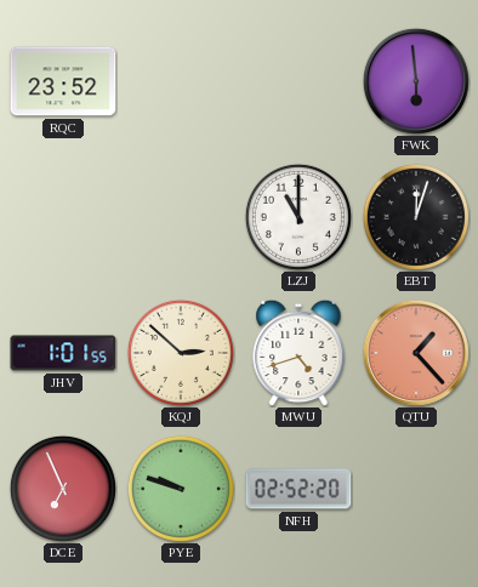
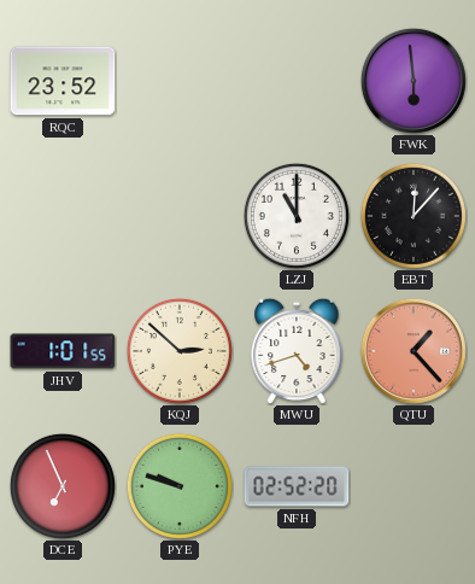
EBT: 12:03 -> 12:07 (414, 216)
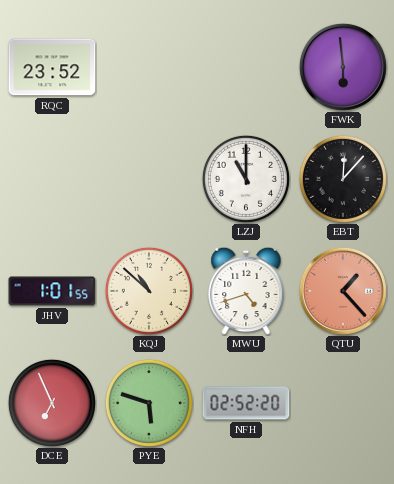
KQJ: 2:52 -> 10:52 (149, 291)
PYE: 9:48 -> 5:48 (149, 403)
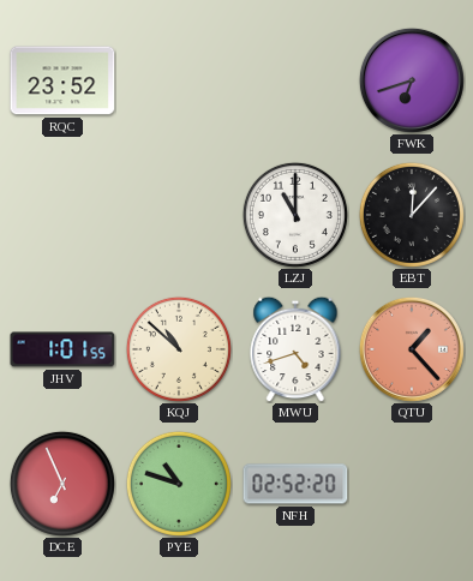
FWK: 5:59 -> 6:42 (412, 80)
PYE: 5:48 -> 10:48 (179, 484)
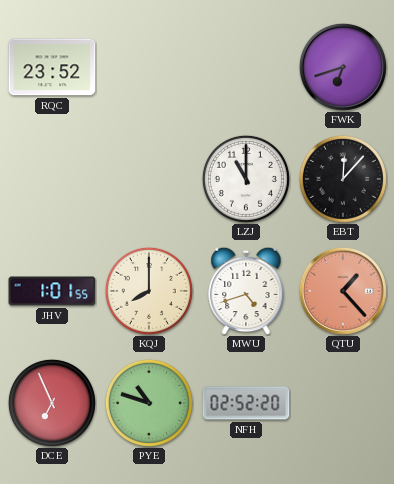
KQJ: 10:52 -> 8:00 (149, 291)
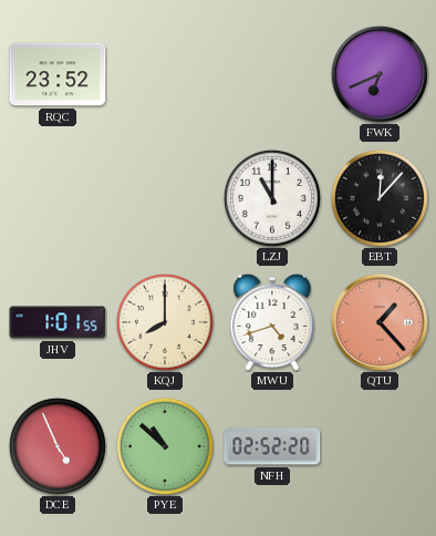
FWK: 6:42 -> 6:41 (380, 74)
DCE: 6:56 -> 4:56 (58, 446)
PYE: 10:48 -> 10:52 (165, 446)
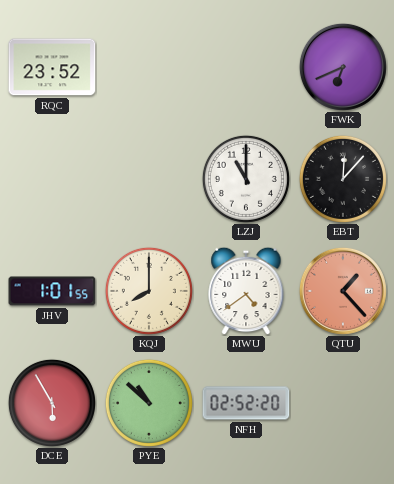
MWU: 4:42 -> 4:39 (246, 291)
DCE: 4:56 -> 5:55 (52, 403)
